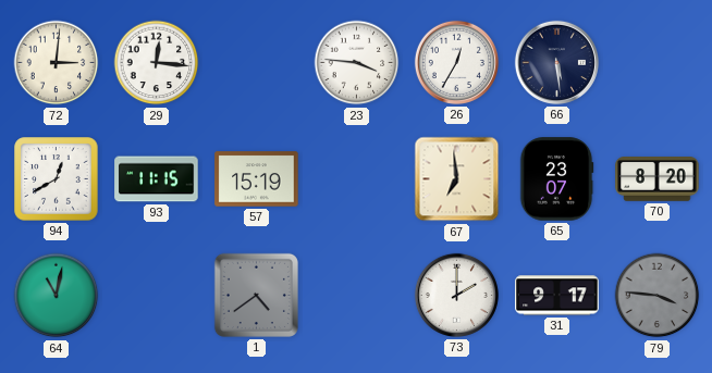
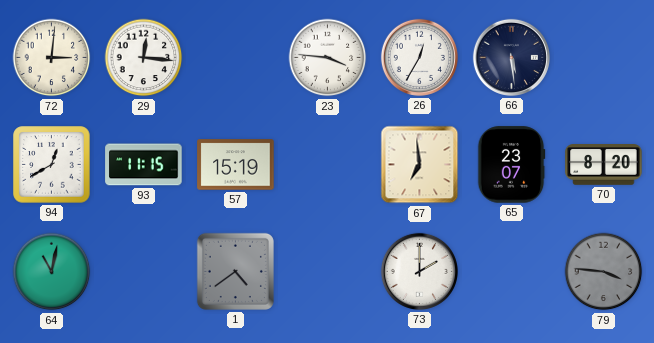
31: 9:17 -> none (557, 296)
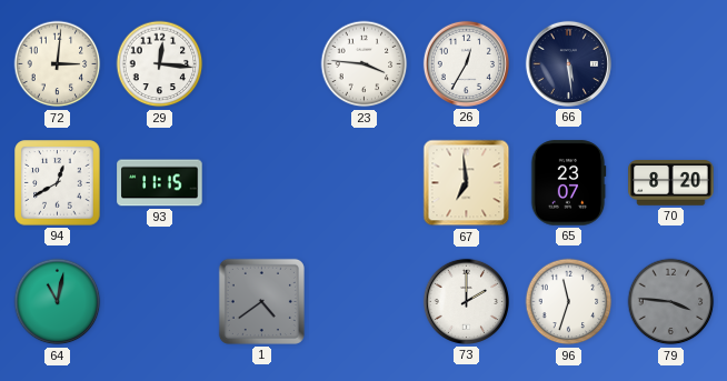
57: 15:19 -> none (236, 165)
96: none -> 11:33 (569, 302)
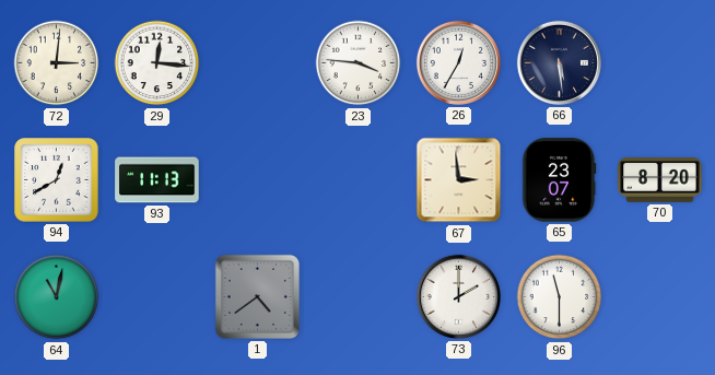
93: 11:15 -> 11:13 (157, 180)
67: 6:59 -> 2:59 (459, 180)
96: 11:33 -> 11:30 (560, 297)
79: 3:46 -> none (671, 302)
